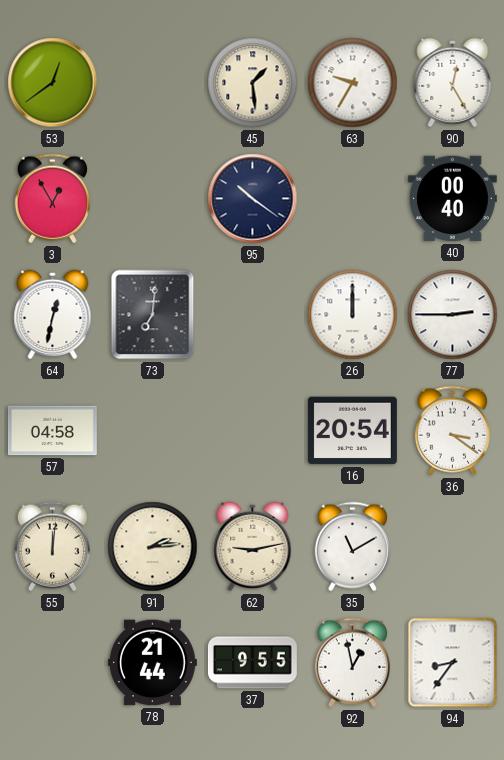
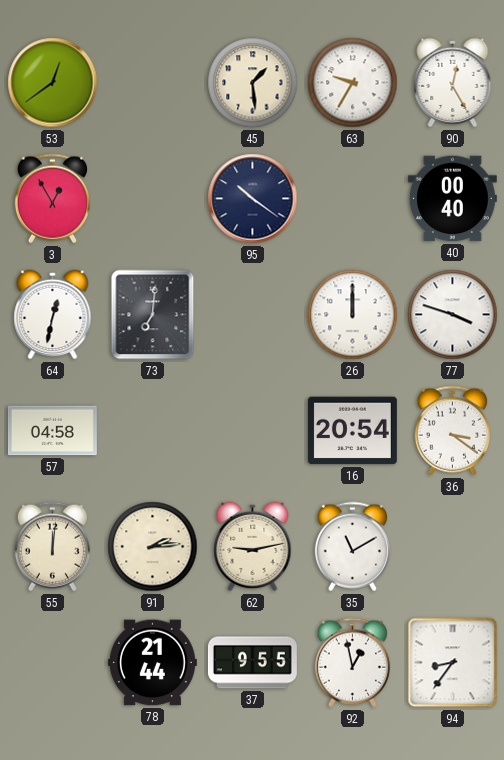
77: 2:45 -> 3:48 (453, 315)
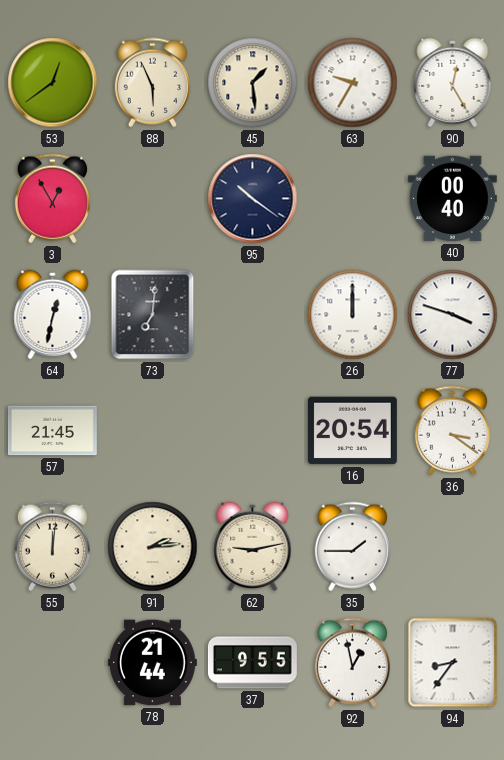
88: none -> 5:56 (152, 83)
57: 04:58 -> 21:45 (52, 431)
35: 11:10 -> 1:45 (352, 547)
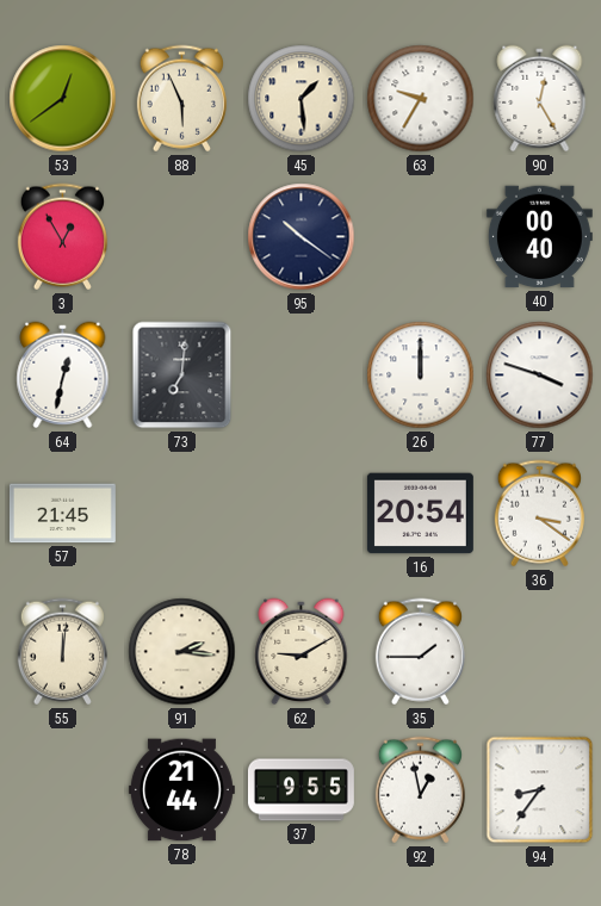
91: 2:14 -> 2:16 (182, 652)
62: 9:13 -> 9:10 (302, 652)
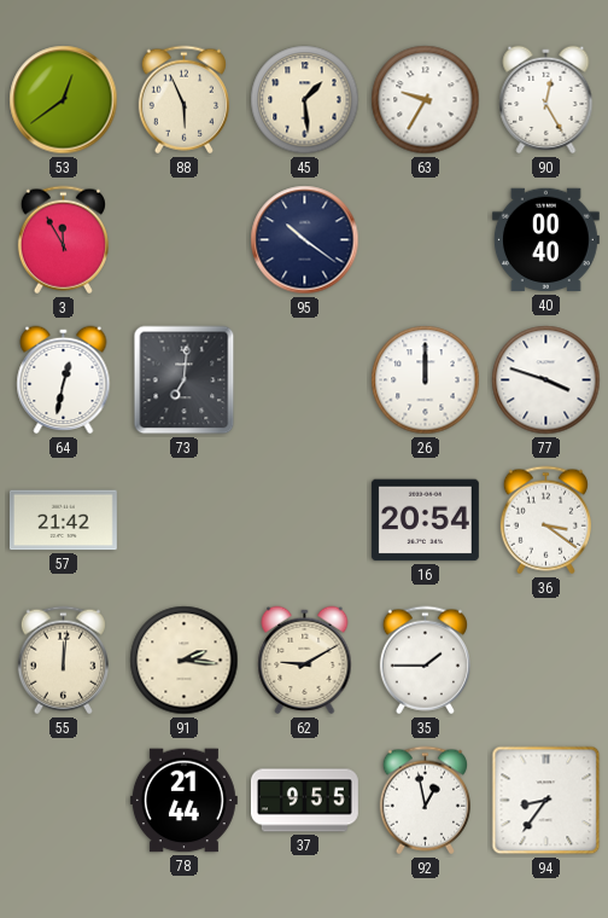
3: 12:55 -> 11:55 (63, 240)
57: 21:45 -> 21:42 (63, 521)
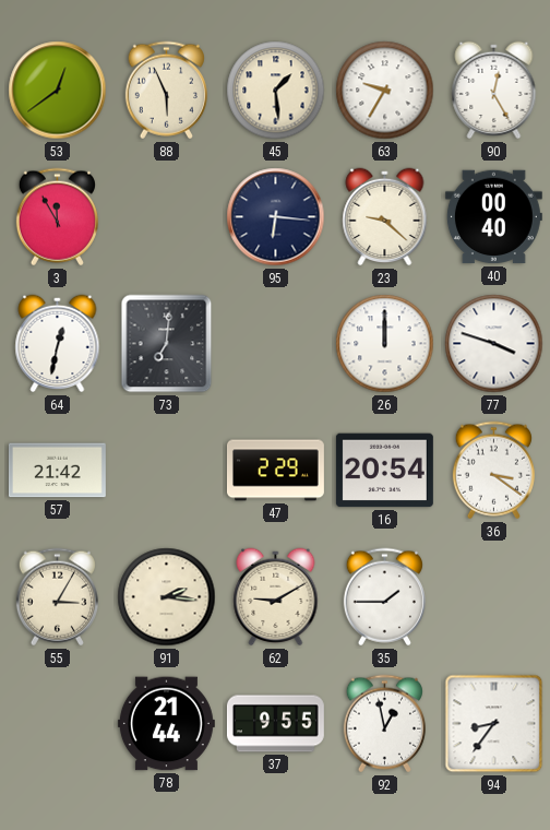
95: 10:21 -> 6:16 (276, 217)
23: none -> 9:22 (385, 217)
47: none -> 2:29 (275, 471)
55: 12:01 -> 3:05 (57, 597)
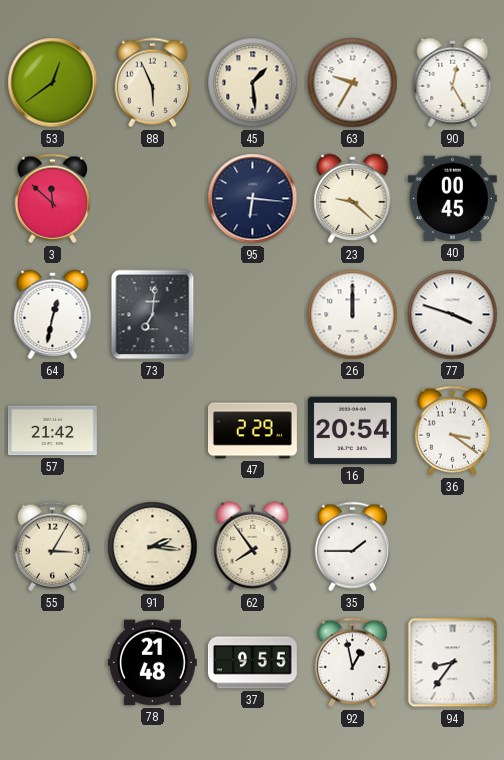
3: 11:55 -> 11:52 (52, 199)
40: 00:40 -> 00:45 (452, 199)
62: 9:10 -> 7:54 (253, 547)
78: 21:44 -> 21:48 (152, 663)
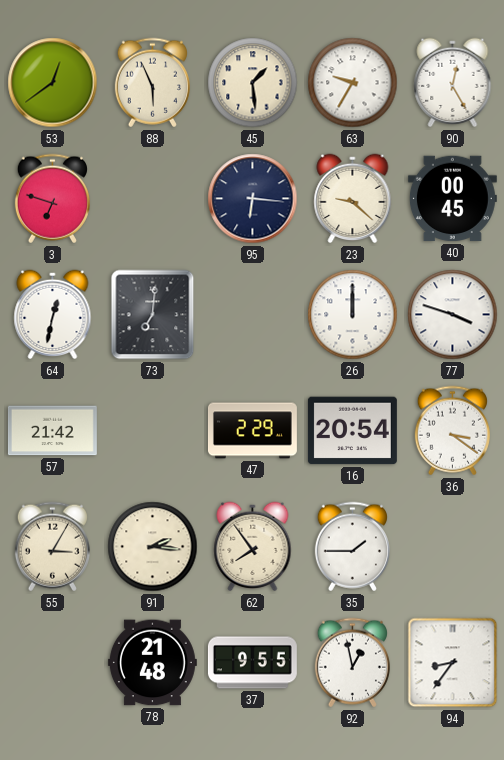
3: 11:52 -> 6:48 (52, 199)
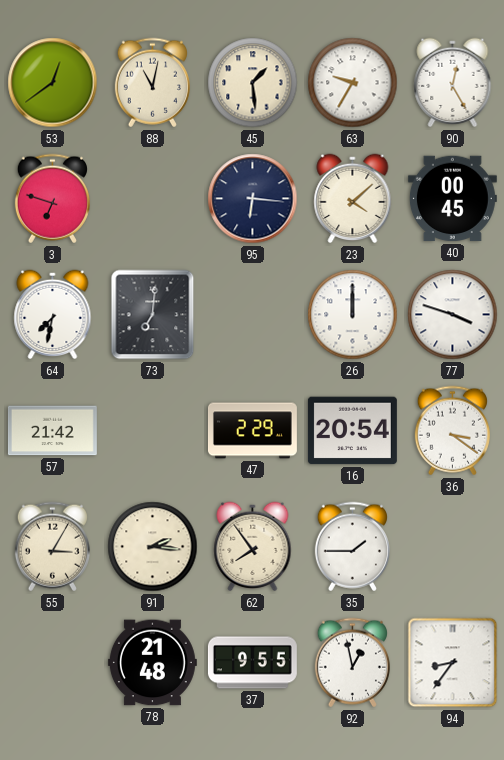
88: 5:56 -> 11:02 (152, 83)
23: 9:22 -> 4:08 (353, 199)
64: 12:32 -> 7:32 (53, 315)
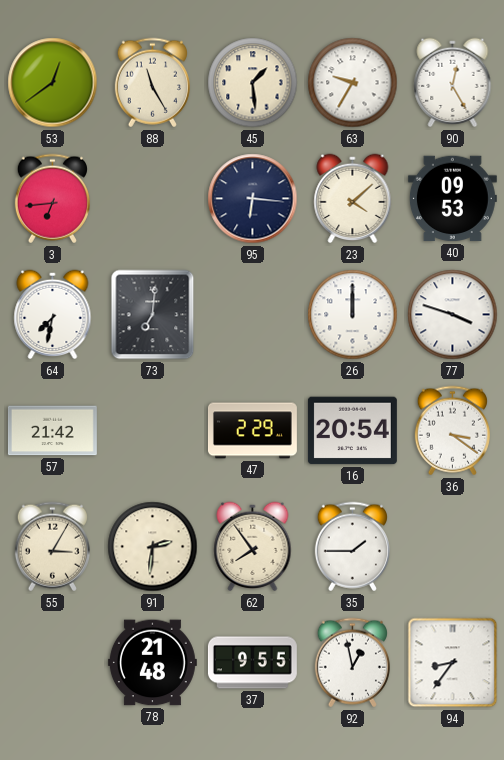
88: 11:02 -> 11:25 (152, 83)
3: 6:48 -> 6:44 (52, 199)
40: 00:45 -> 09:53 (452, 199)
91: 2:16 -> 2:31 (153, 547)
